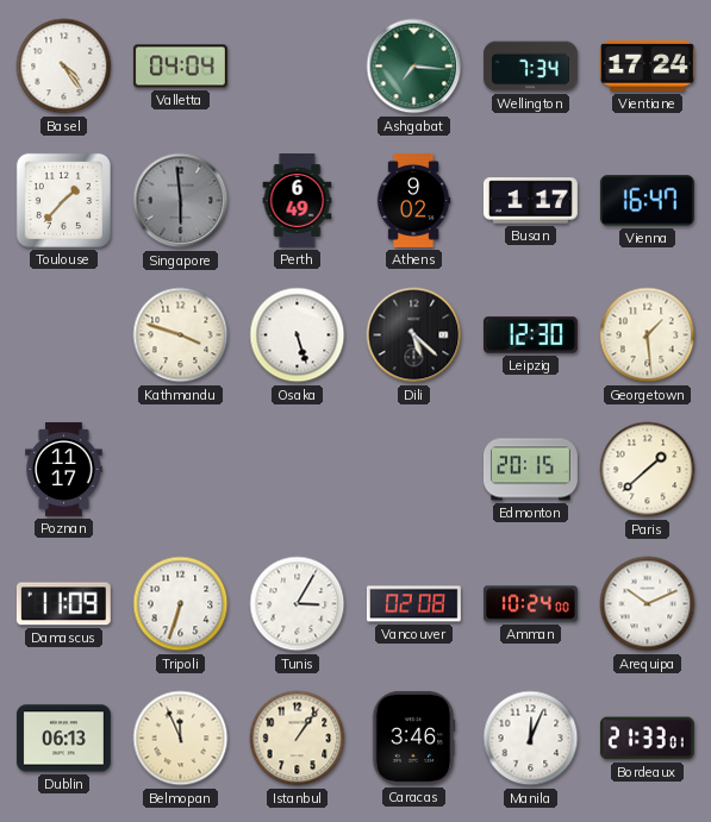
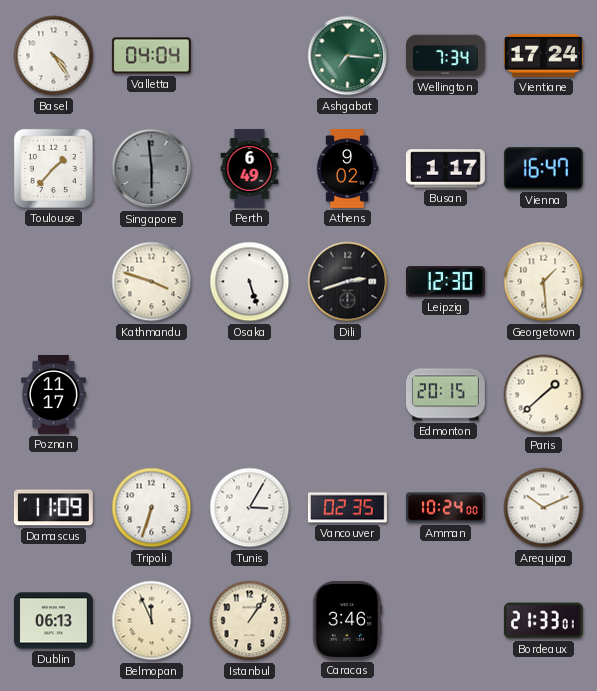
Dili: 5:22 -> 2:42 (348, 282)
Vancouver: 02:08 -> 02:35 (347, 508)
Manila: 12:04 -> none (531, 739)
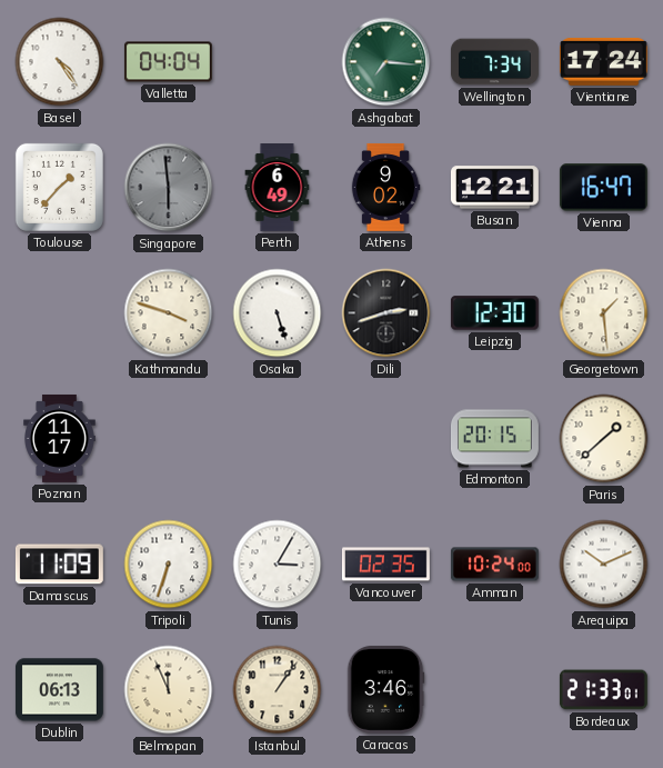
Busan: 1:17 -> 12:21 (494, 188)
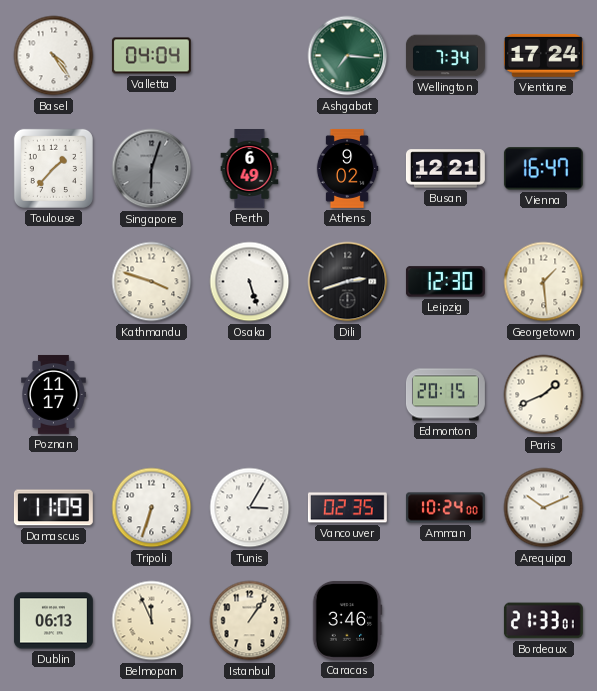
Singapore: 5:59 -> 6:03 (152, 169)
Paris: 1:38 -> 1:41 (544, 395)
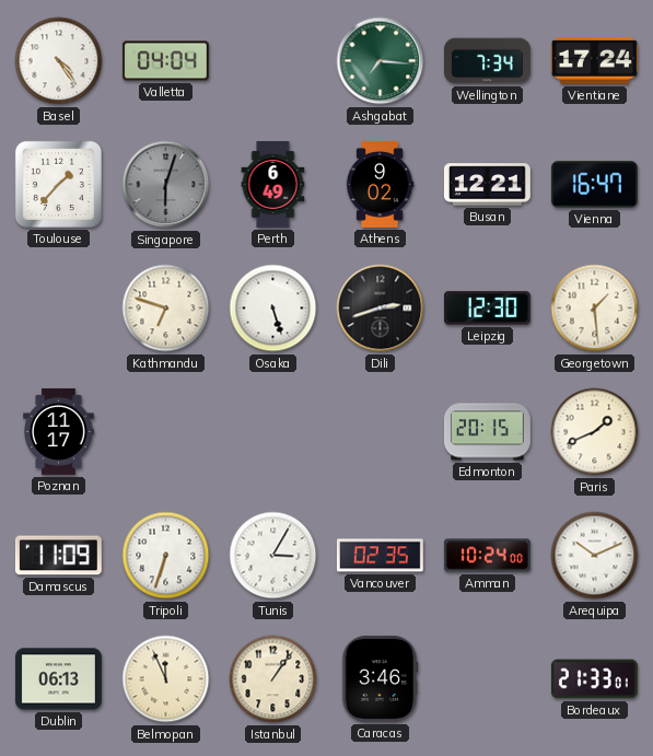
Kathmandu: 3:48 -> 6:48 (166, 309)
